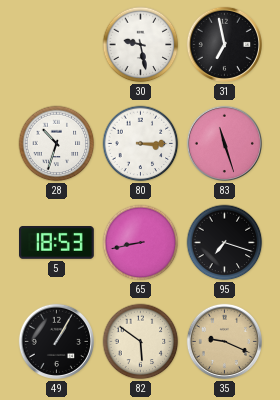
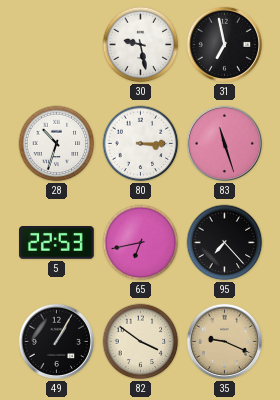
5: 18:53 -> 22:53 (57, 243)
65: 8:43 -> 6:43 (141, 243)
95: 7:18 -> 7:23 (225, 243)
82: 5:51 -> 3:51 (141, 342)
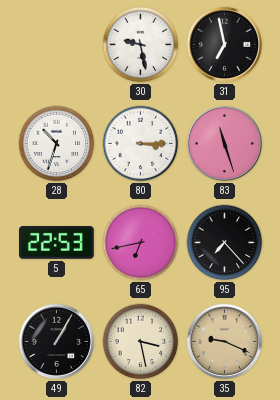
82: 3:51 -> 3:28 (141, 342)
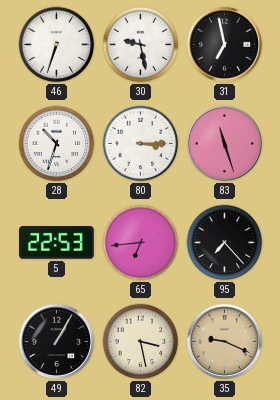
46: none -> 6:33 (57, 45)
65: 6:43 -> 6:44 (141, 243)
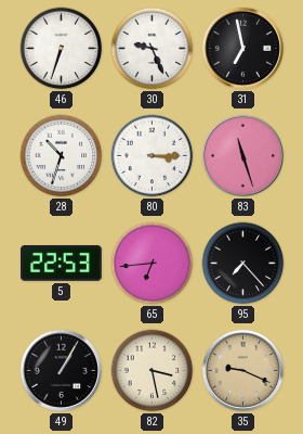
30: 9:28 -> 9:26 (153, 49)
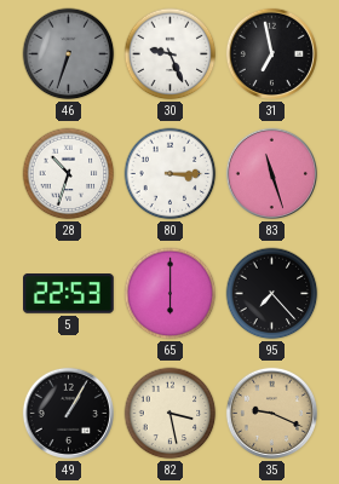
46 dial: white -> grey (69, 54)
65: 6:44 -> 6:00 (171, 294)
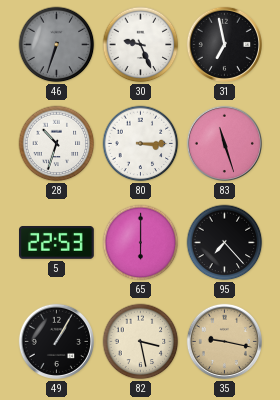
35: 9:19 -> 9:17 (224, 341)
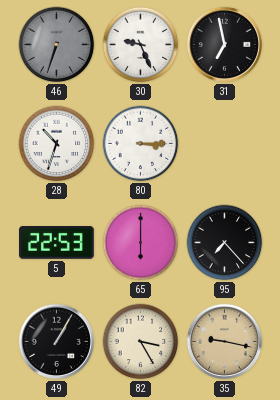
83: 11:27 -> none (224, 143)
82: 3:28 -> 3:25 (141, 342)
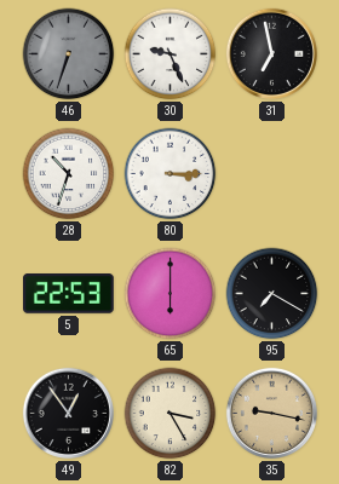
95: 7:23 -> 7:20 (272, 294)
49: 1:05 -> 12:54 (68, 413)
